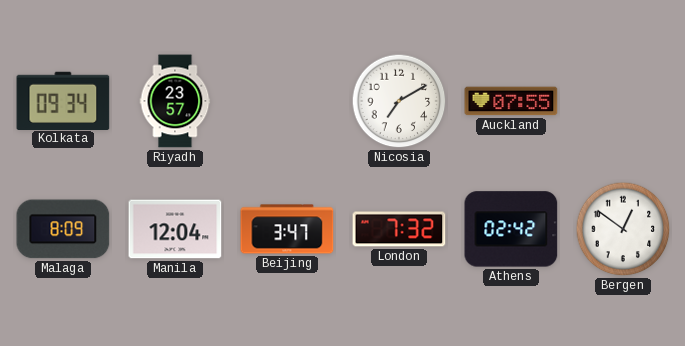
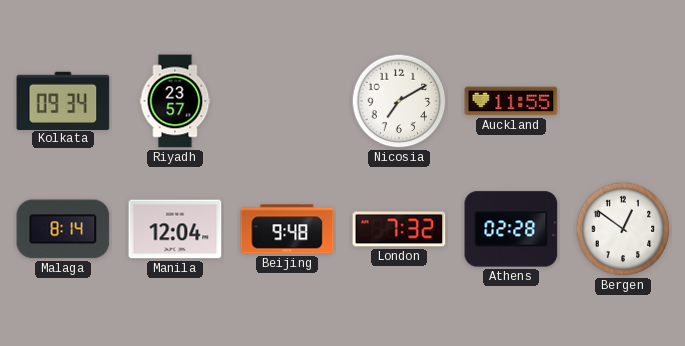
Auckland: 07:55 -> 11:55 (511, 101)
Malaga: 8:09 -> 8:14 (63, 229)
Beijing: 3:47 -> 9:48 (287, 229)
Athens: 02:42 -> 02:28 (511, 229)
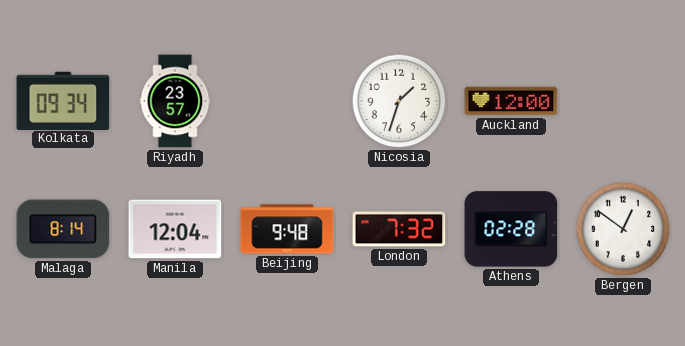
Nicosia: 7:10 -> 1:33 (399, 101)
Auckland: 11:55 -> 12:00 (511, 101)
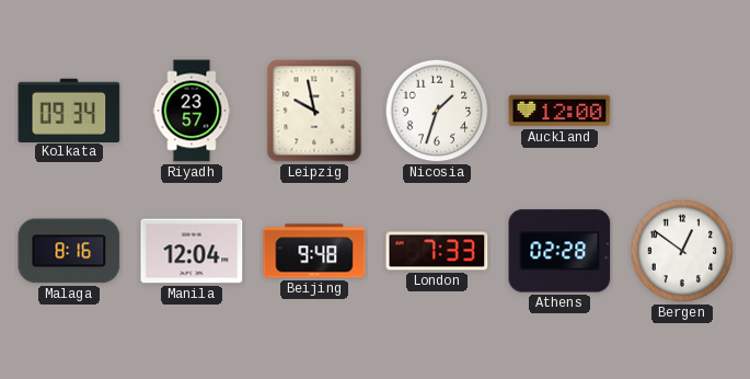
Leipzig: none -> 9:58 (314, 111)
Malaga: 8:14 -> 8:16 (69, 251)
London: 7:32 -> 7:33 (437, 251)
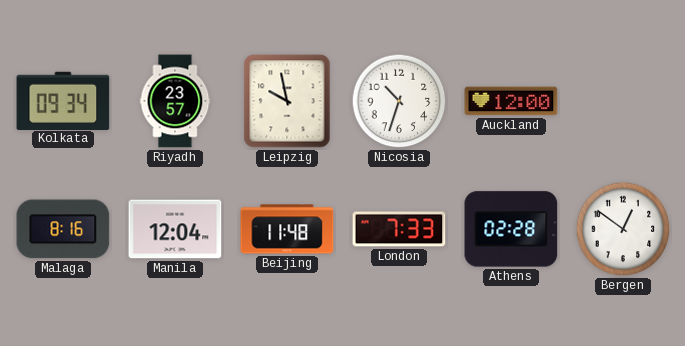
Nicosia: 1:33 -> 10:33 (399, 101)
Beijing: 9:48 -> 11:48 (287, 229)
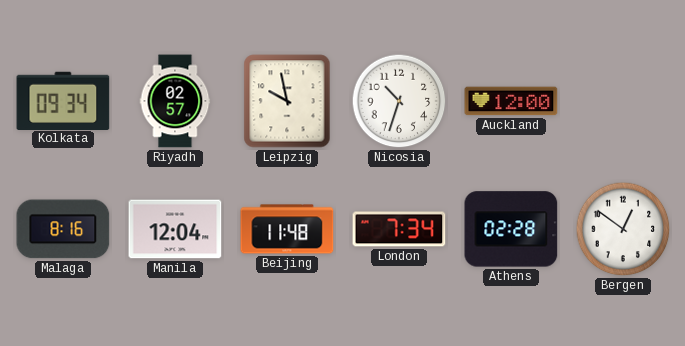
Riyadh: 23:57 -> 02:57 (175, 101)
London: 7:33 -> 7:34 (399, 229)
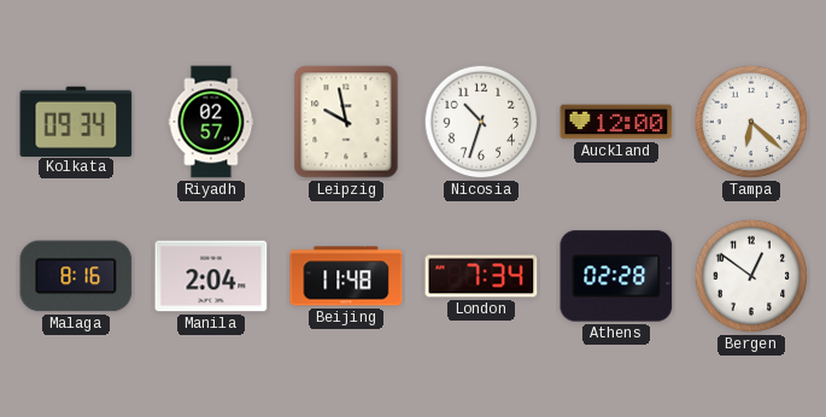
Tampa: none -> 6:22 (751, 122)
Manila: 12:04 -> 2:04 (211, 276)
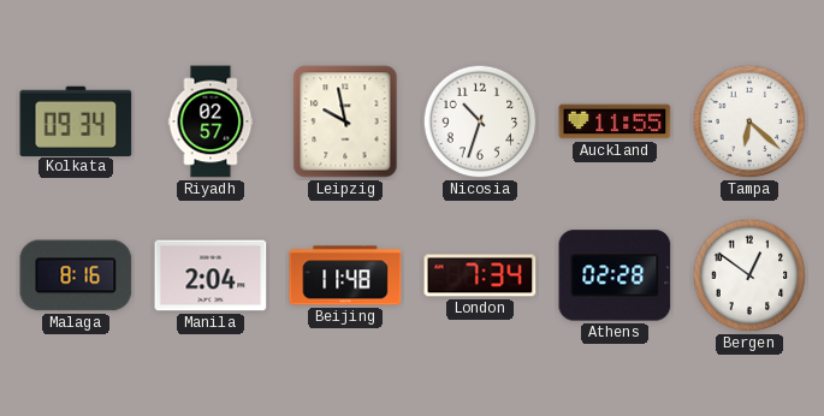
Auckland: 12:00 -> 11:55 (615, 121)
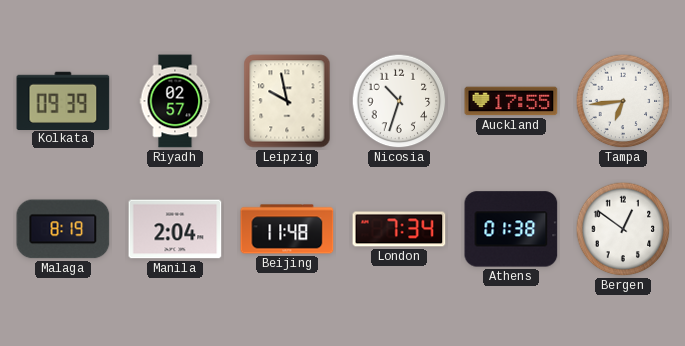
Kolkata: 09:34 -> 09:39 (63, 100)
Auckland: 11:55 -> 17:55 (511, 101)
Tampa: 6:22 -> 6:44 (623, 101)
Malaga: 8:16 -> 8:19 (63, 229)
Athens: 02:28 -> 01:38 (511, 229)
